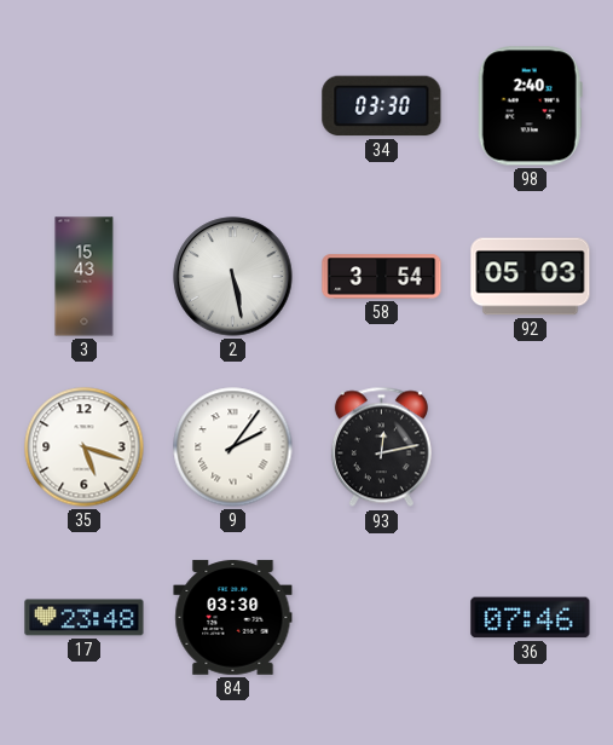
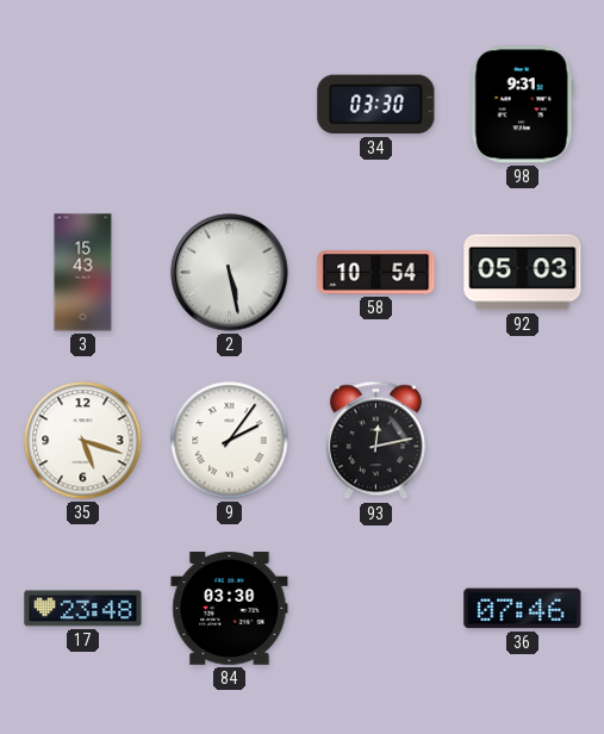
98: 2:40 -> 9:31 (522, 105)
58: 3:54 -> 10:54 (376, 273)
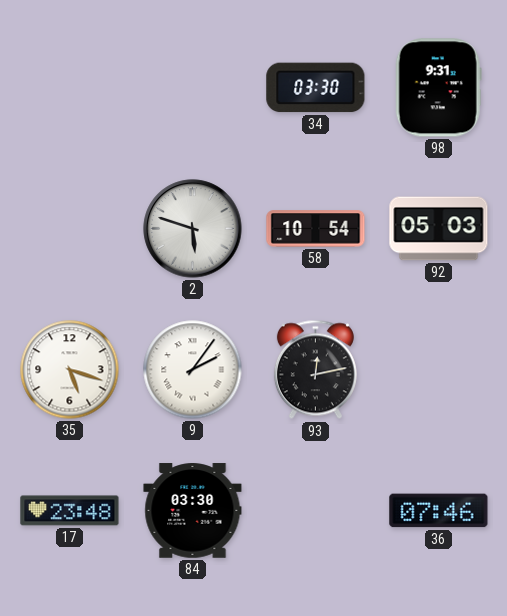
3: 15:43 -> none (83, 273)
2: 5:28 -> 5:48 (193, 229)
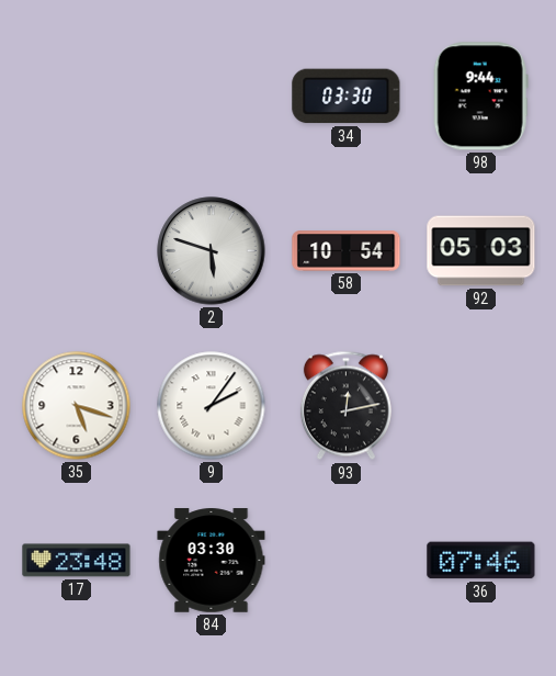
98: 9:31 -> 9:44 (480, 97)
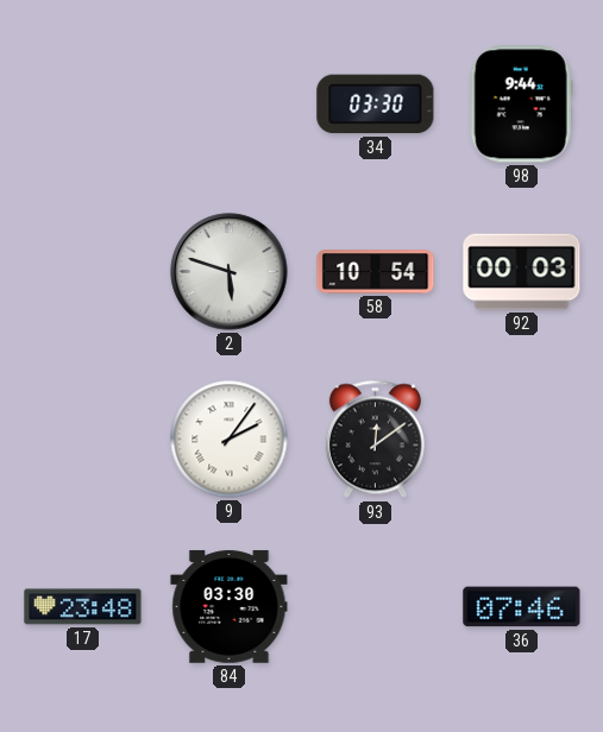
92: 05:03 -> 00:03 (522, 272)
35: 5:18 -> none (77, 406)
93: 12:13 -> 12:09 (375, 440)
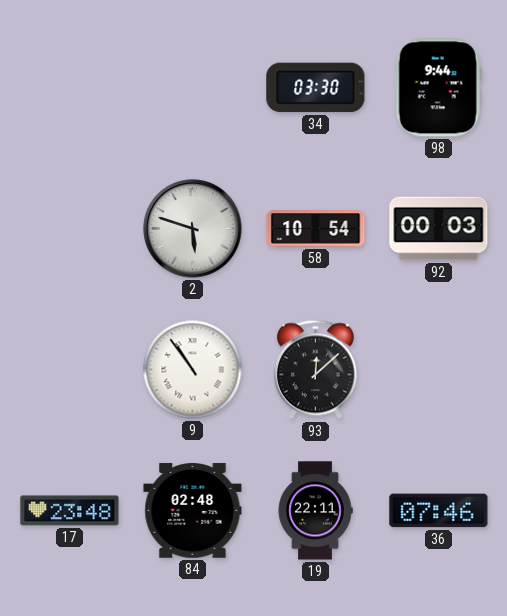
9: 2:06 -> 10:54 (193, 370)
93: 12:09 -> 12:08 (315, 370)
84: 03:30 -> 02:48 (193, 511)
19: none -> 22:11 (315, 511)
